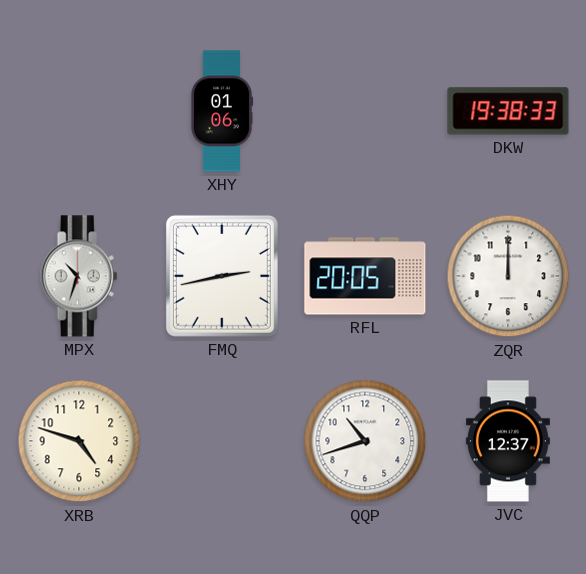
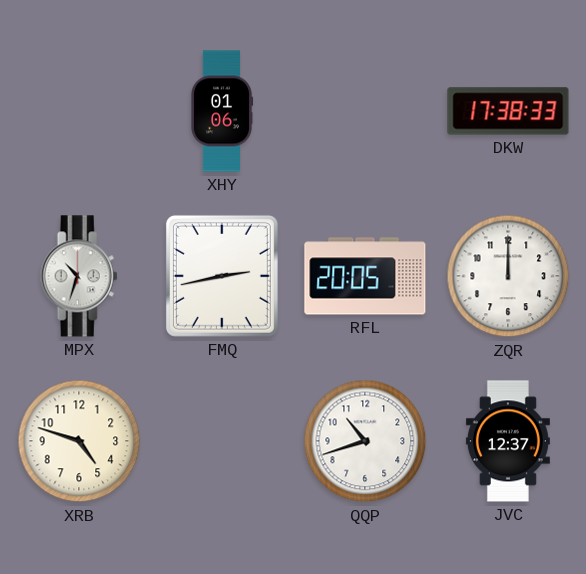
DKW: 19:38 -> 17:38 (508, 111)
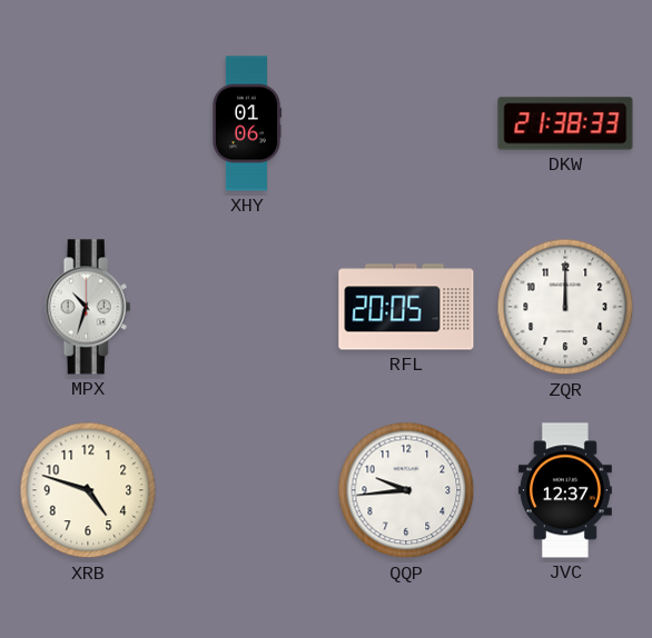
DKW: 17:38 -> 21:38 (565, 123)
FMQ: 2:43 -> none (222, 276)
QQP: 10:42 -> 9:44 (406, 490)
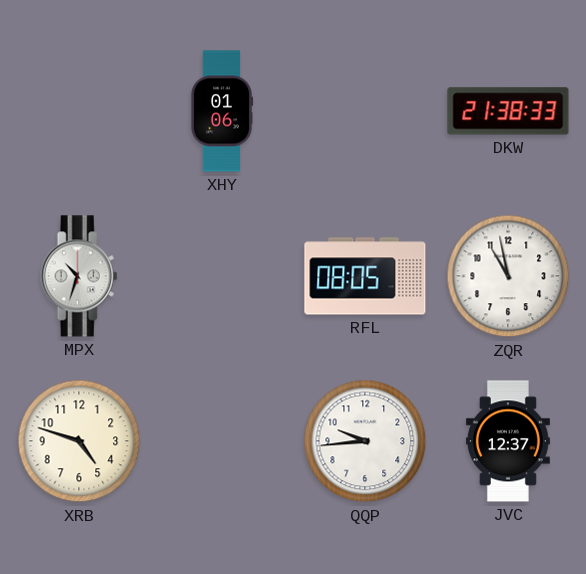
RFL: 20:05 -> 08:05 (365, 276)
ZQR: 12:00 -> 10:58 (508, 276)
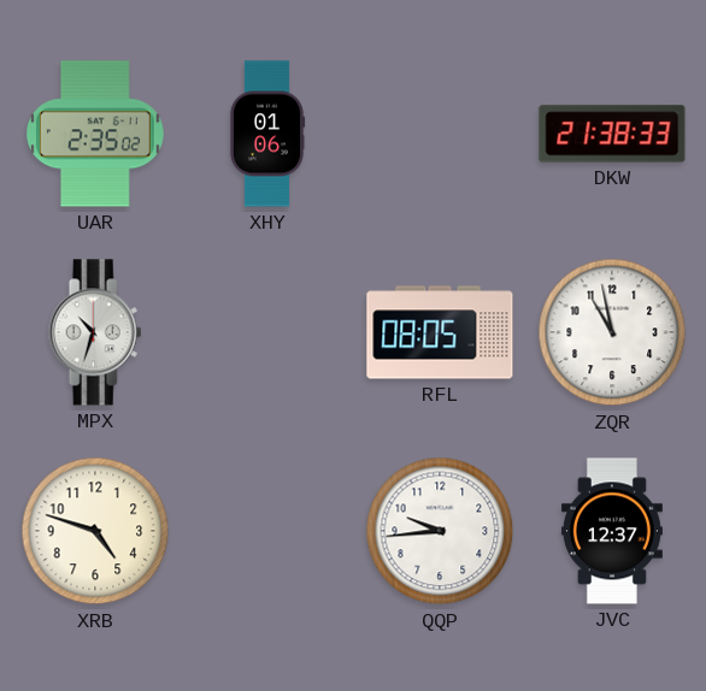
UAR: none -> 2:35 (95, 134)
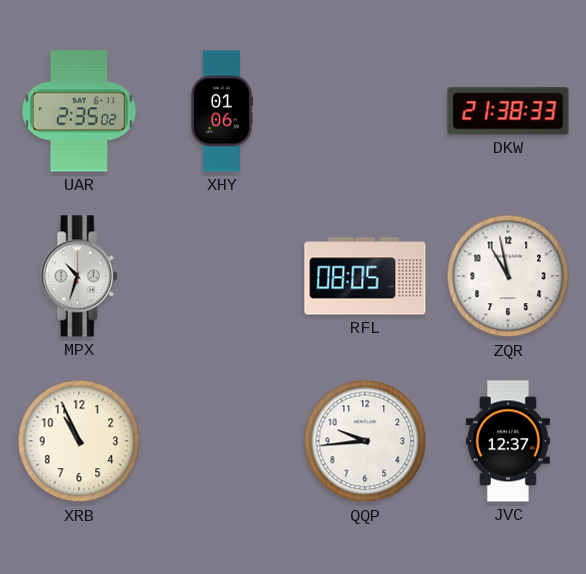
XRB: 4:48 -> 10:56 (79, 441)
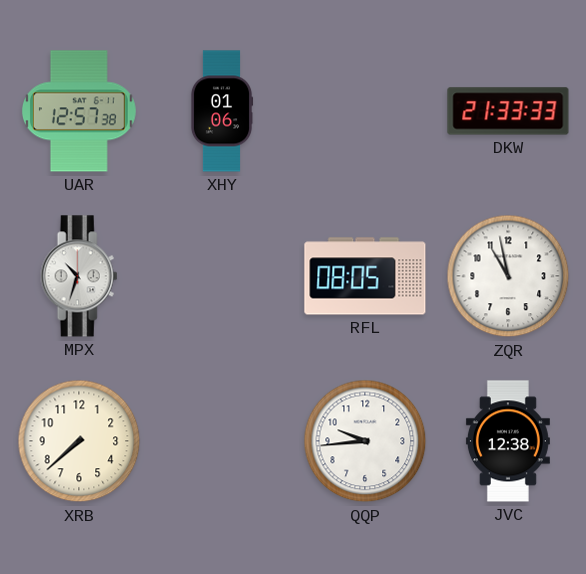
UAR: 2:35 -> 12:57 (79, 111)
DKW: 21:38 -> 21:33 (508, 111)
XRB: 10:56 -> 7:38 (79, 441)
JVC: 12:37 -> 12:38 (508, 441)
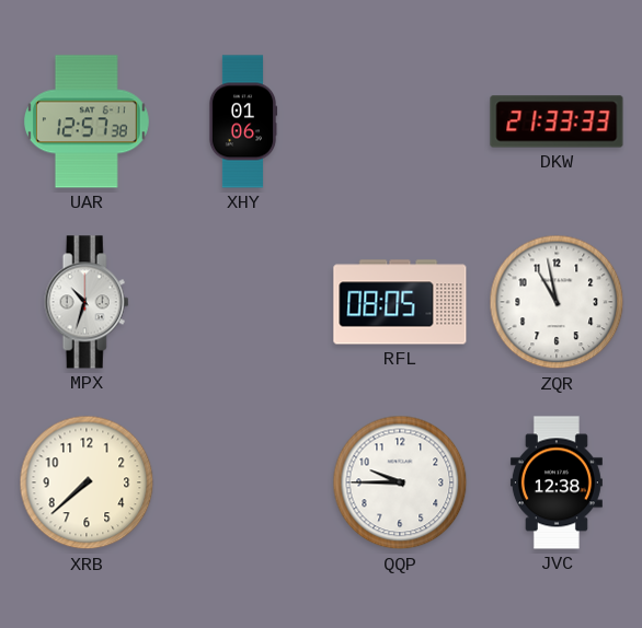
QQP: 9:44 -> 9:45 (400, 482)
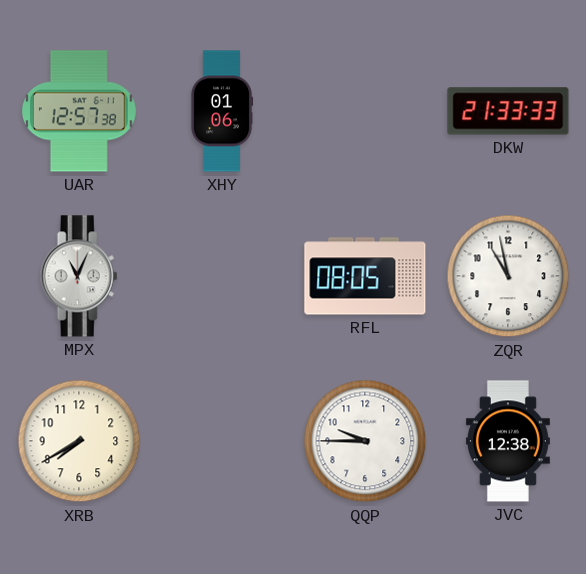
MPX: 10:33 -> 11:04 (79, 276)
XRB: 7:38 -> 7:40 (79, 441)
